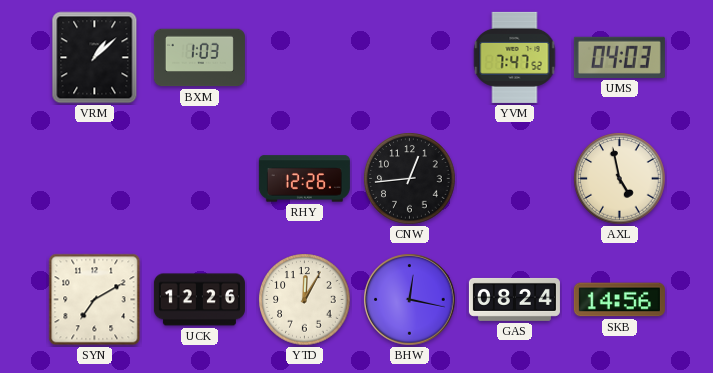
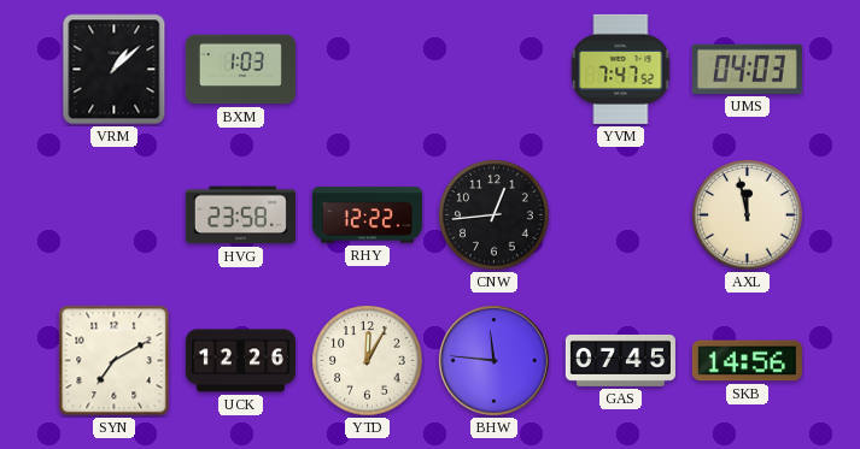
HVG: none -> 23:58 (240, 215)
RHY: 12:26 -> 12:22 (367, 215)
AXL: 4:58 -> 11:58 (748, 215)
BHW: 12:17 -> 11:46 (495, 361)
GAS: 08:24 -> 07:45 (620, 360)
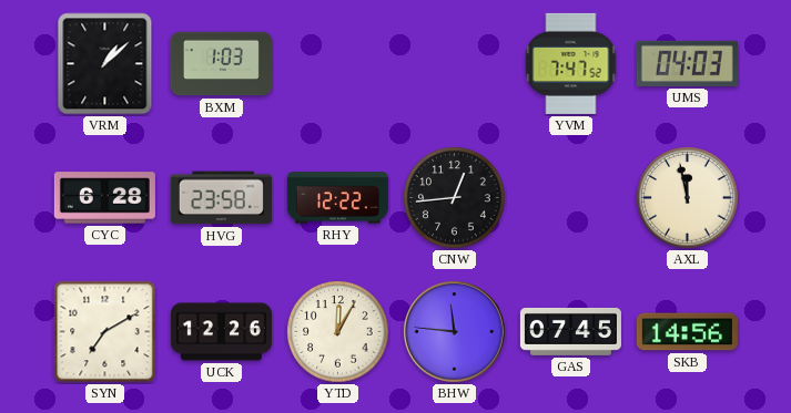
CYC: none -> 6:28 (104, 198)
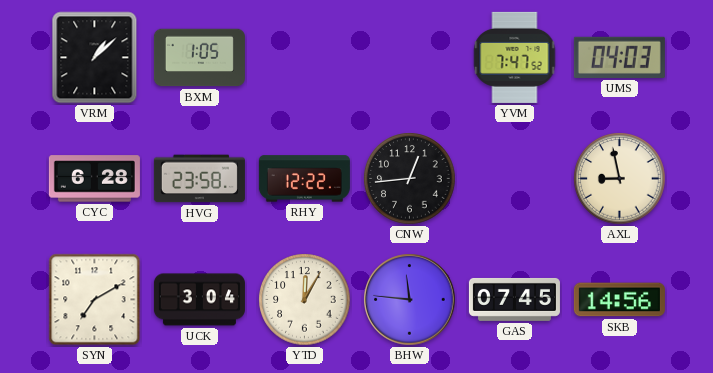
BXM: 1:03 -> 1:05 (199, 58)
AXL: 11:58 -> 8:58 (620, 179)
UCK: 12:26 -> 3:04 (199, 300)
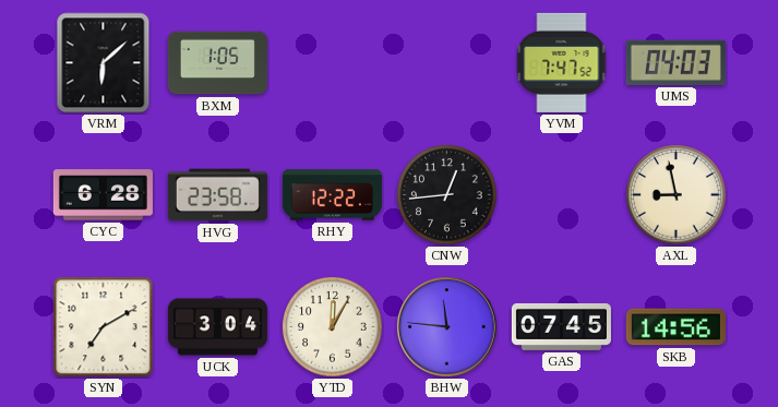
VRM: 1:08 -> 6:08 (104, 63)
